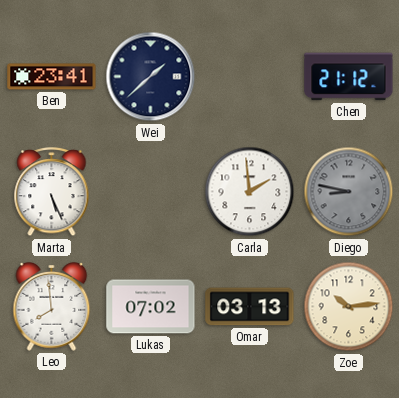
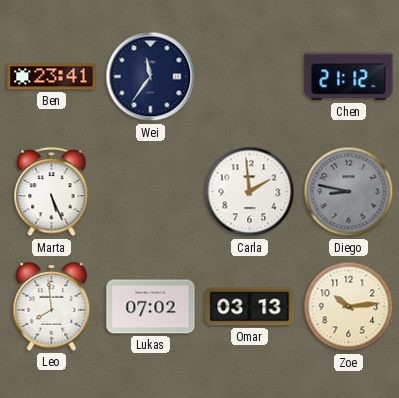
Wei: 1:38 -> 11:36 (151, 77)
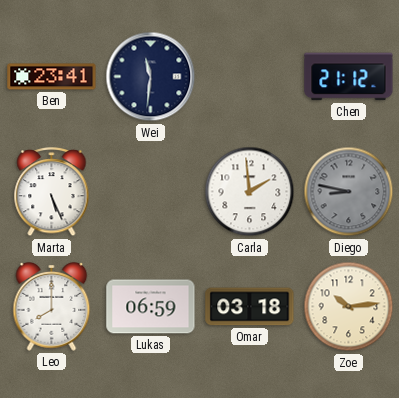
Wei: 11:36 -> 11:31 (151, 77)
Leo: 7:59 -> 8:00 (52, 307)
Lukas: 07:02 -> 06:59 (151, 307)
Omar: 03:13 -> 03:18 (250, 307)
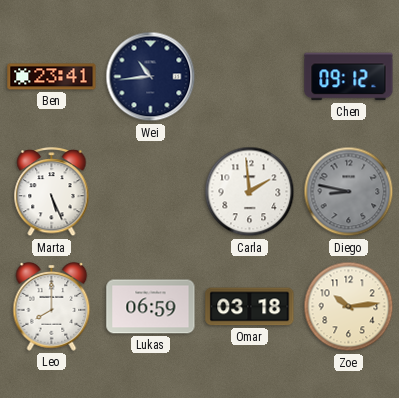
Wei: 11:31 -> 10:44 (151, 77)
Chen: 21:12 -> 09:12 (349, 77)
